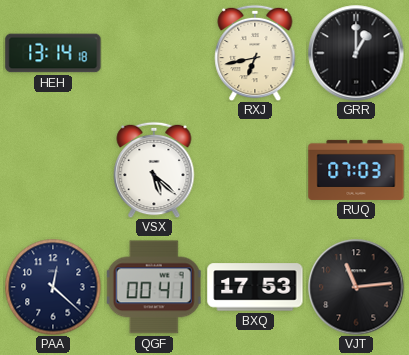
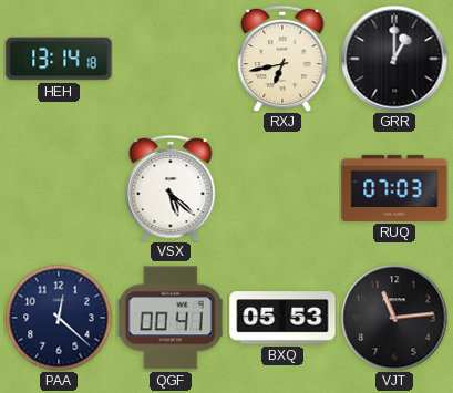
BXQ: 17:53 -> 05:53 (282, 318)
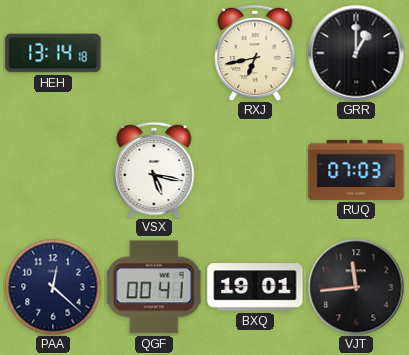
VSX: 5:22 -> 5:17 (154, 170)
BXQ: 05:53 -> 19:01 (255, 287)
VJT: 11:14 -> 11:44 (356, 287)
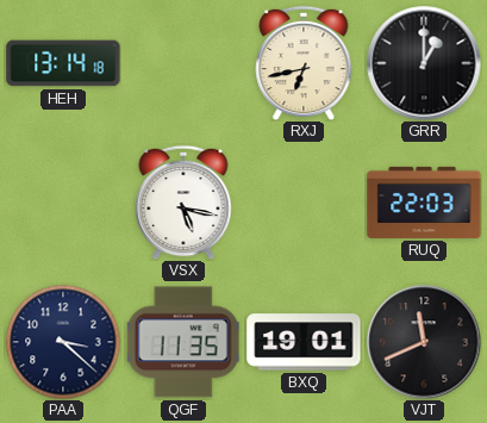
RUQ: 07:03 -> 22:03 (424, 203)
PAA: 12:22 -> 3:22 (63, 342)
QGF: 00:41 -> 11:35 (183, 342)
VJT: 11:44 -> 11:41 (424, 342)
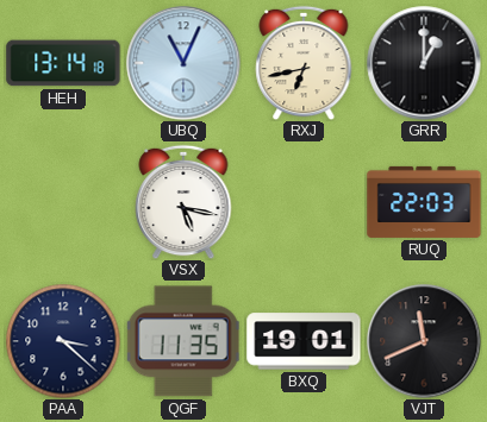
UBQ: none -> 11:04 (183, 63)
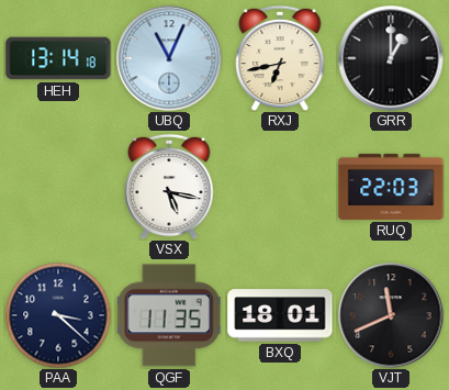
BXQ: 19:01 -> 18:01 (280, 315)
